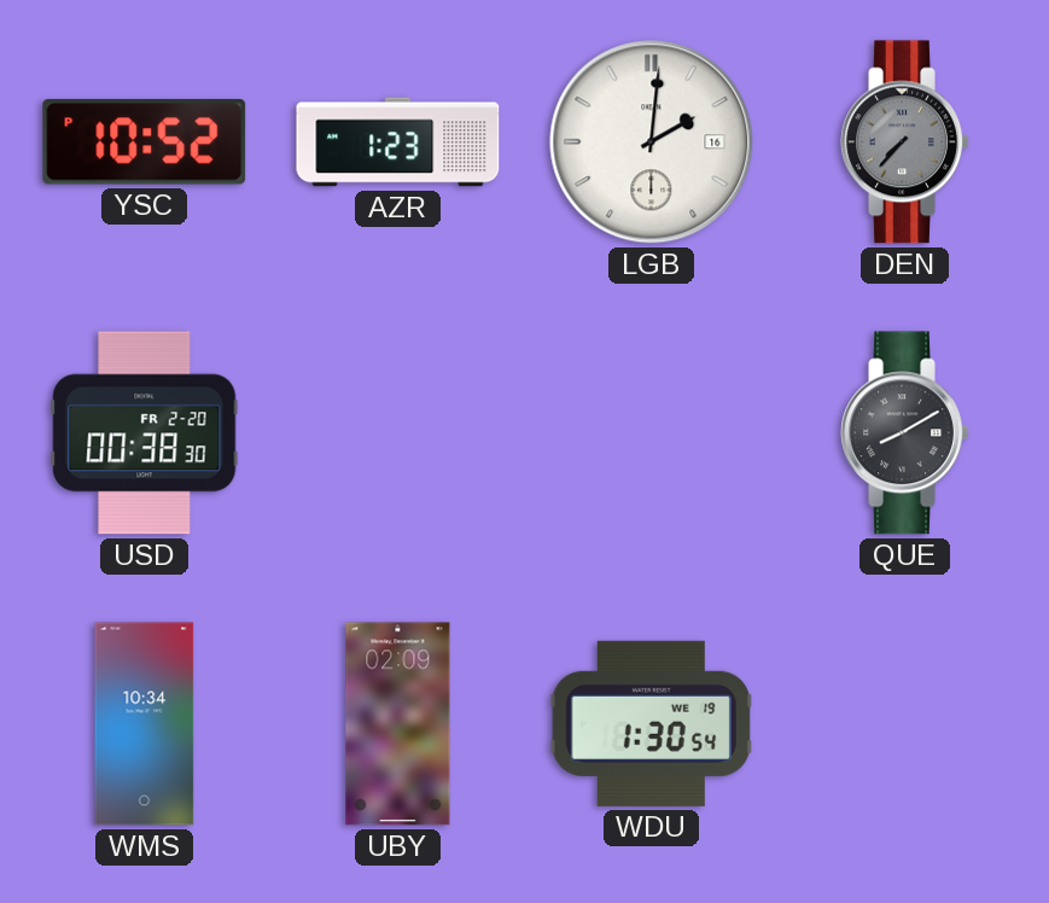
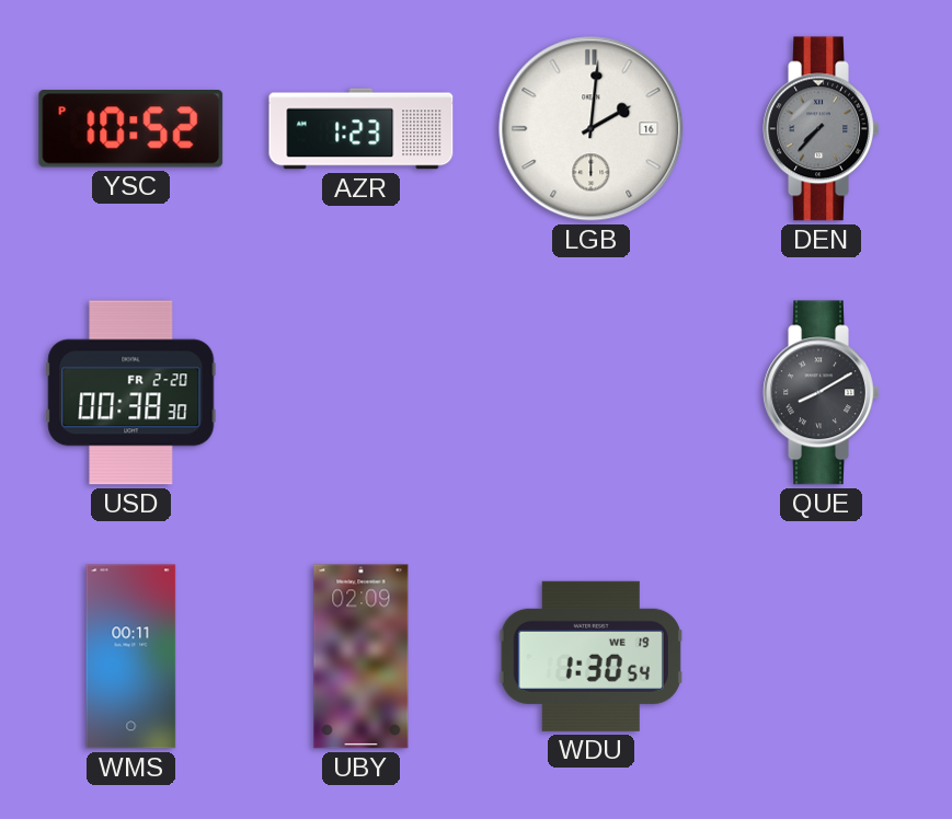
WMS: 10:34 -> 00:11 (131, 657)
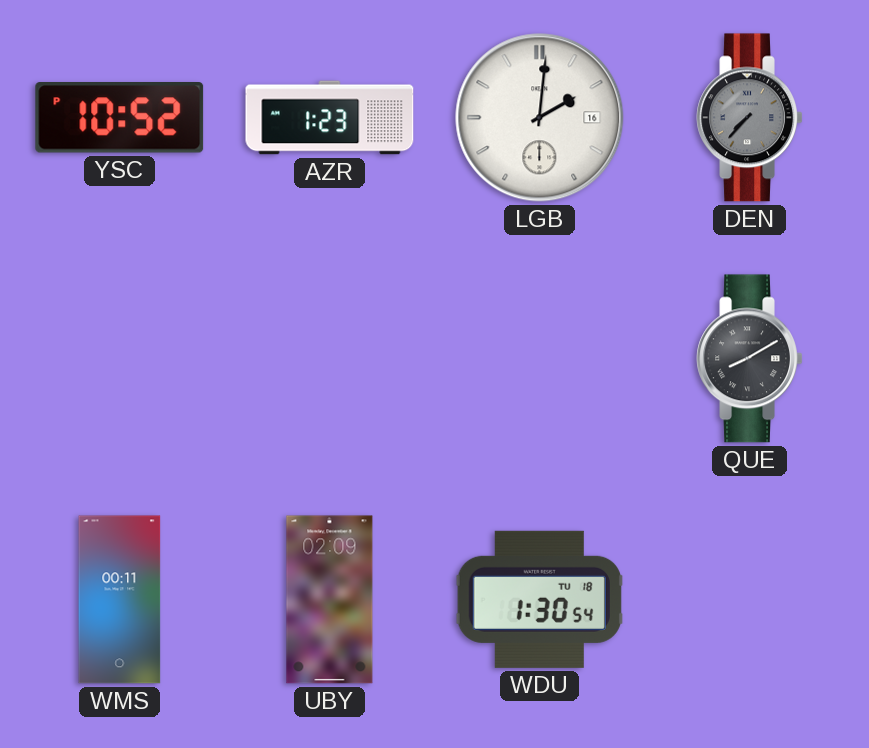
USD: 00:38 -> none (131, 393)
WDU date: WE 19 -> TU 18 (539, 599)
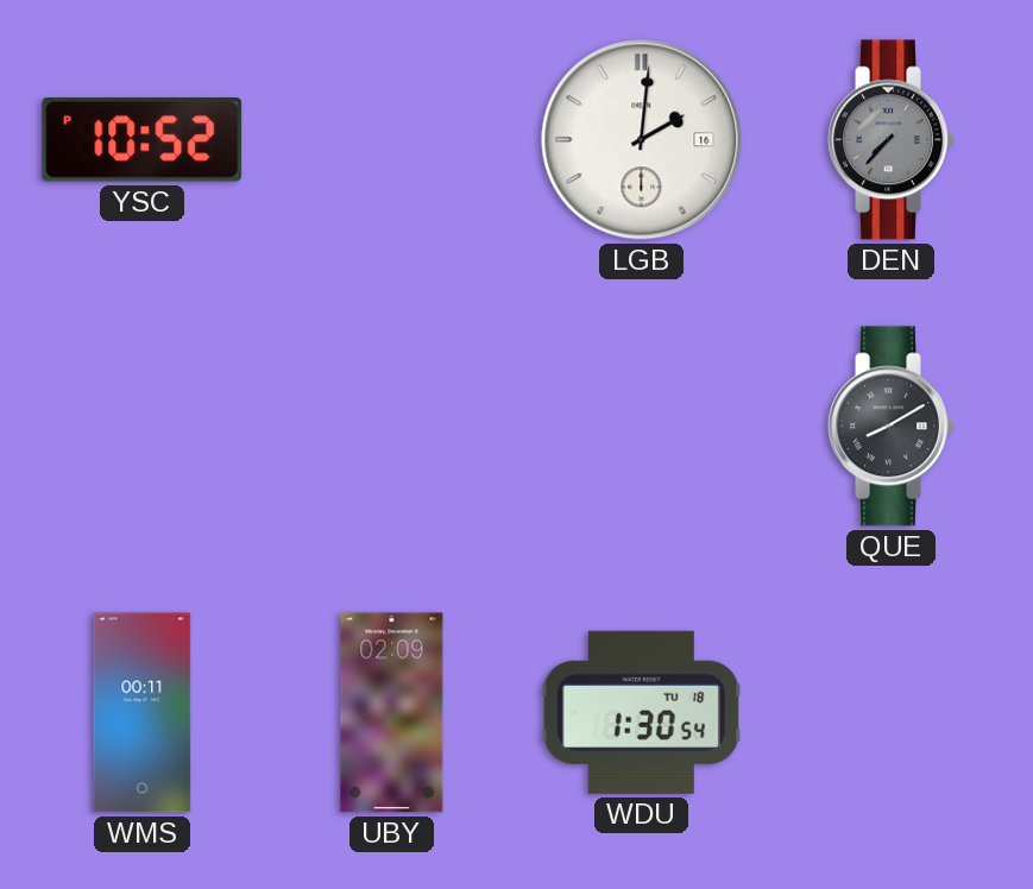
AZR: 1:23 -> none (330, 118)
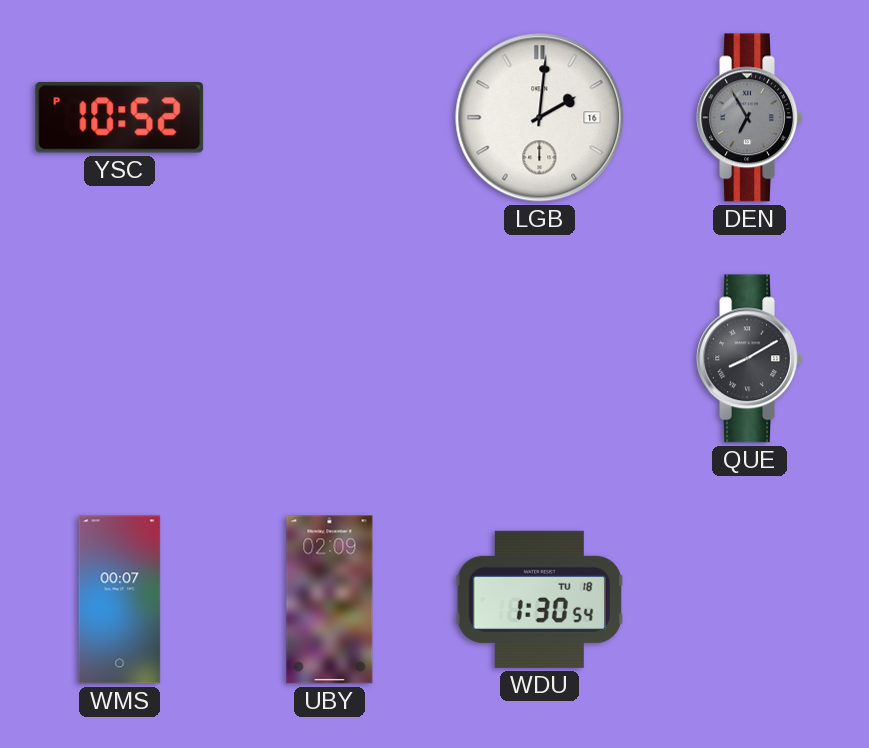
DEN: 7:37 -> 6:55 (750, 118)
WMS: 00:11 -> 00:07 (120, 600)
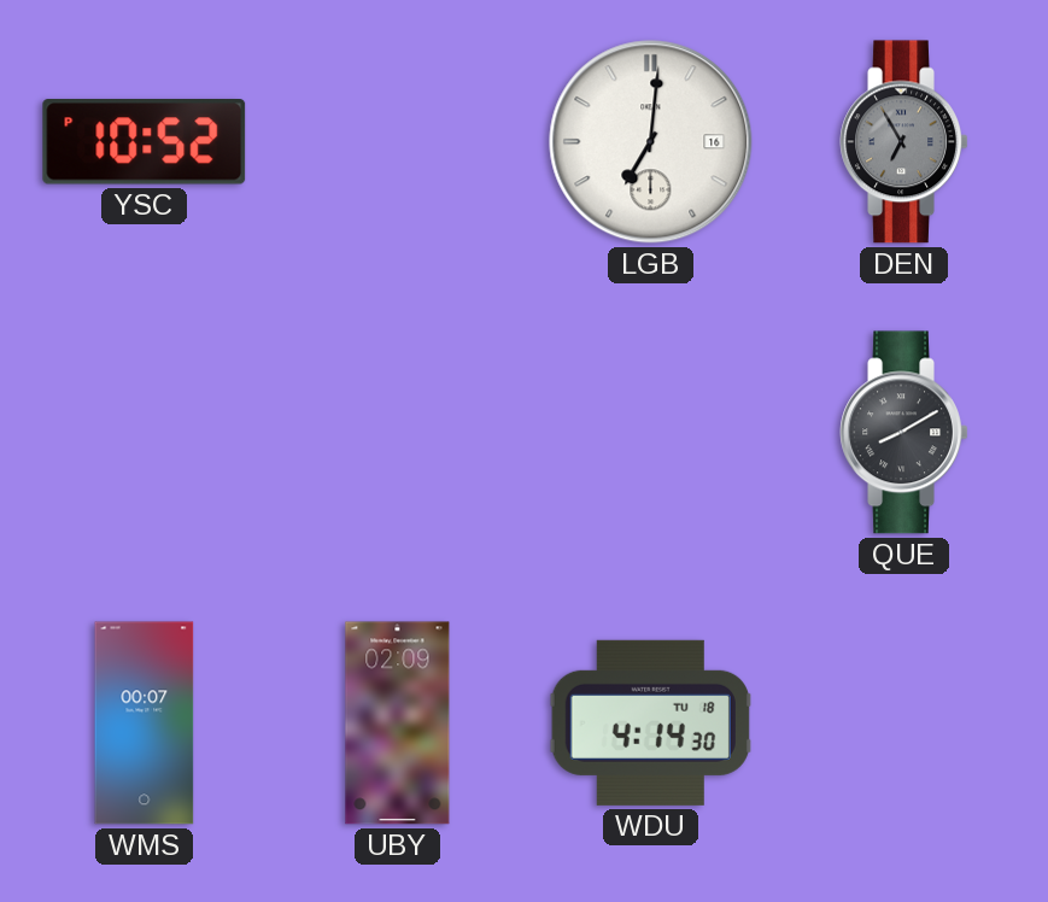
LGB: 2:01 -> 7:01 (651, 142)
WDU: 1:30 -> 4:14 (650, 722)
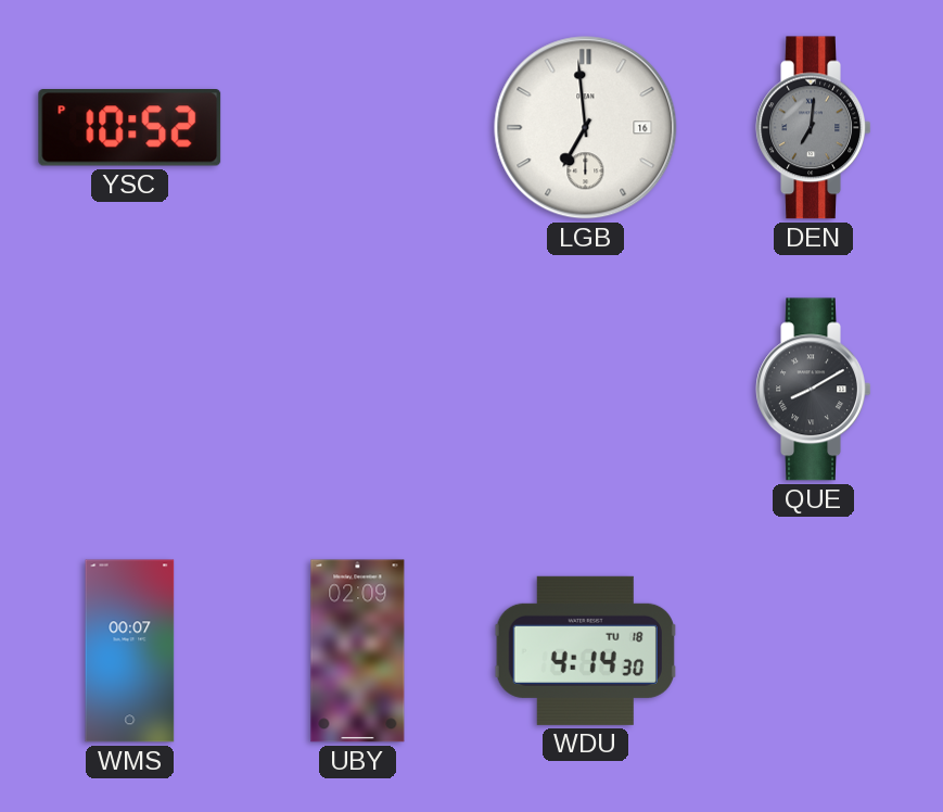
LGB: 7:01 -> 6:59 (586, 128)
DEN: 6:55 -> 7:01 (814, 128)
